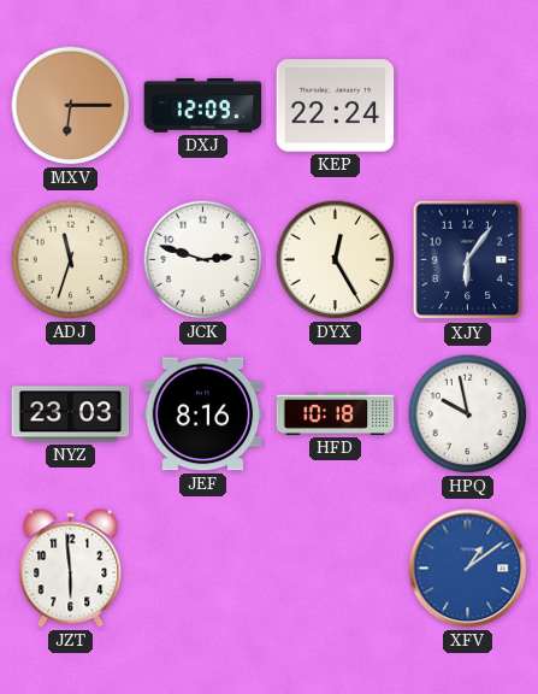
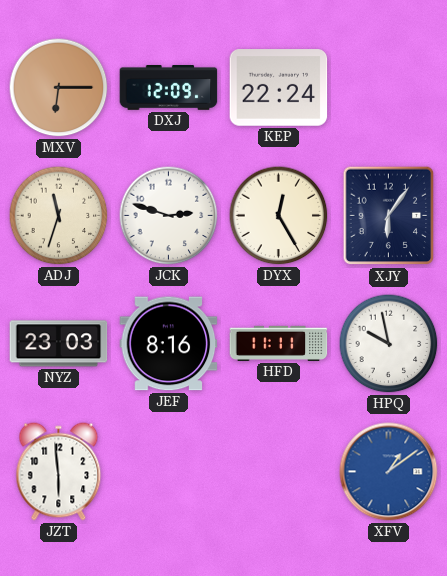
HFD: 10:18 -> 11:11 (279, 343)
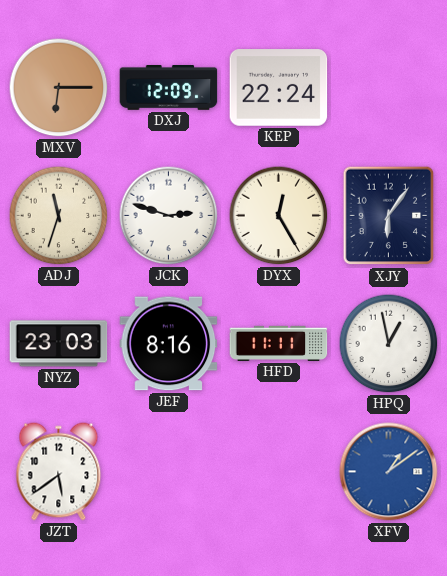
HPQ: 9:58 -> 12:58 (389, 344)
JZT: 5:59 -> 5:39 (59, 472)
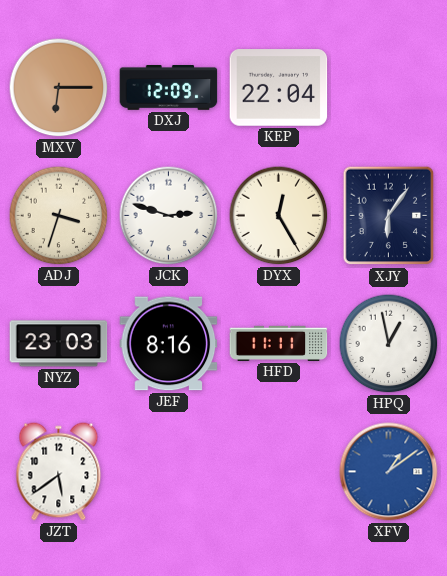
KEP: 22:24 -> 22:04 (279, 88)
ADJ: 11:33 -> 3:33 (59, 216)
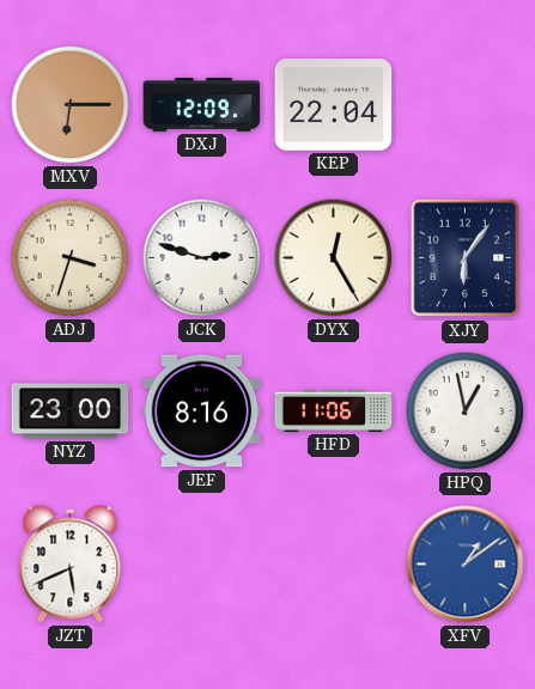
NYZ: 23:03 -> 23:00 (71, 411)
HFD: 11:11 -> 11:06 (334, 410)
JZT: 5:39 -> 5:41 (71, 565)
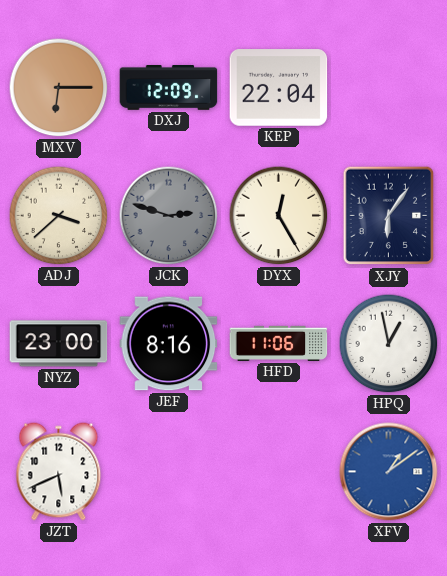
ADJ: 3:33 -> 3:38 (59, 216)
JCK dial: white -> grey (169, 216)
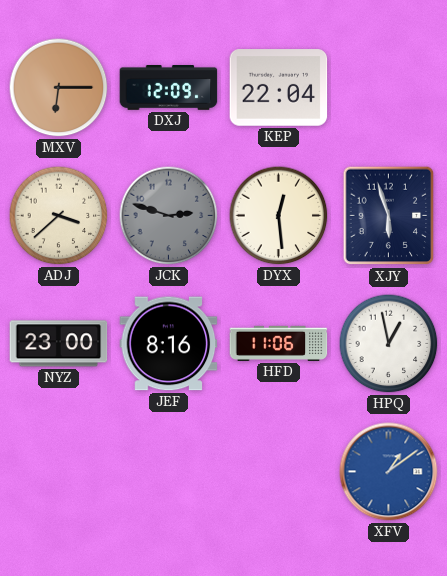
DYX: 12:25 -> 12:29 (279, 216)
XJY: 6:06 -> 5:57 (389, 216)
JZT: 5:41 -> none (59, 472)
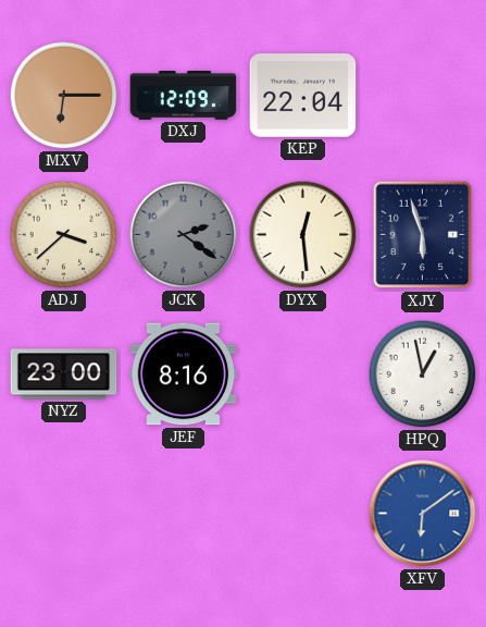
JCK: 2:48 -> 2:21 (184, 235)
HFD: 11:06 -> none (279, 343)
XFV: 1:09 -> 6:09 (423, 514)
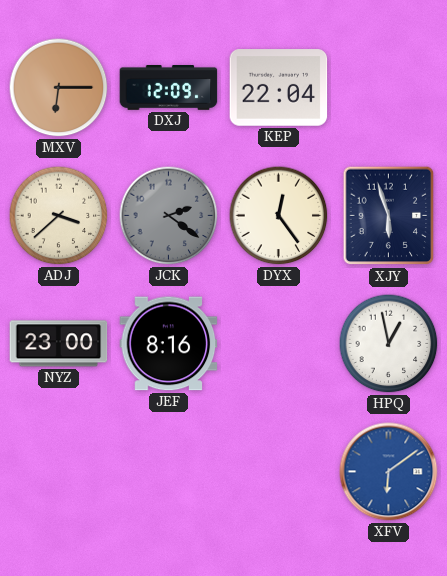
DYX: 12:29 -> 12:24 (279, 216)
